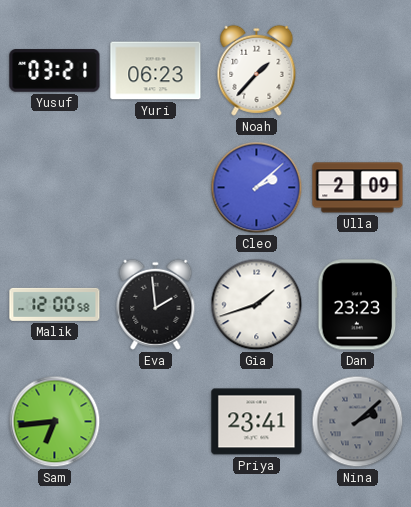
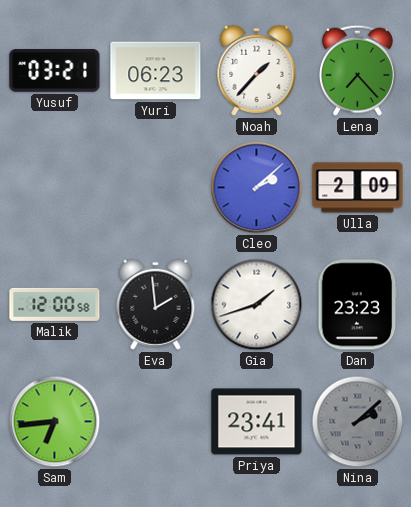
Lena: none -> 7:23 (357, 70)
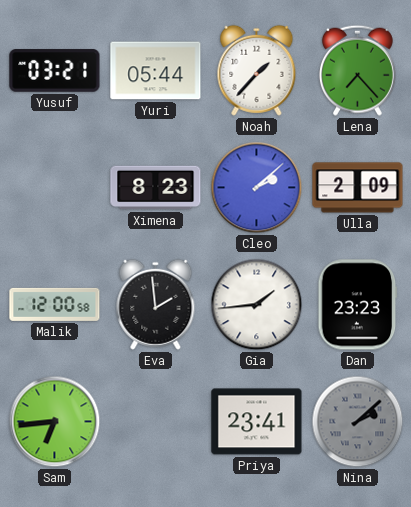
Yuri: 06:23 -> 05:44 (156, 71)
Ximena: none -> 8:23 (156, 188)
Gia: 1:42 -> 1:44 (257, 305)
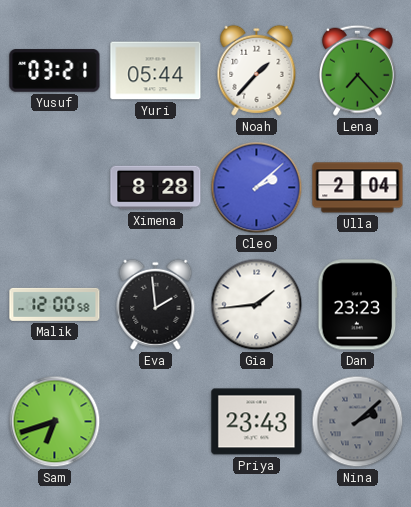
Ximena: 8:23 -> 8:28 (156, 188)
Ulla: 2:09 -> 2:04 (358, 188)
Sam: 6:44 -> 6:42 (55, 422)
Priya: 23:41 -> 23:43 (257, 422)
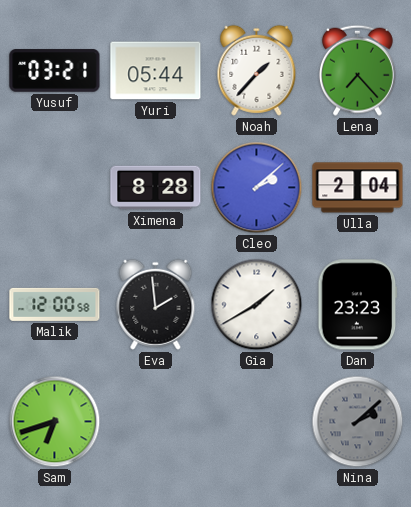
Gia: 1:44 -> 1:40 (257, 305)
Priya: 23:43 -> none (257, 422)
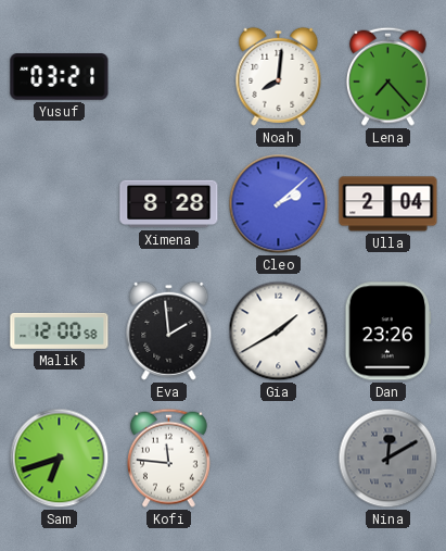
Yuri: 05:44 -> none (156, 71)
Noah: 1:37 -> 8:01 (279, 76)
Dan: 23:23 -> 23:26 (388, 331)
Kofi: none -> 11:46 (168, 458)
Nina: 2:08 -> 12:10 (388, 459)
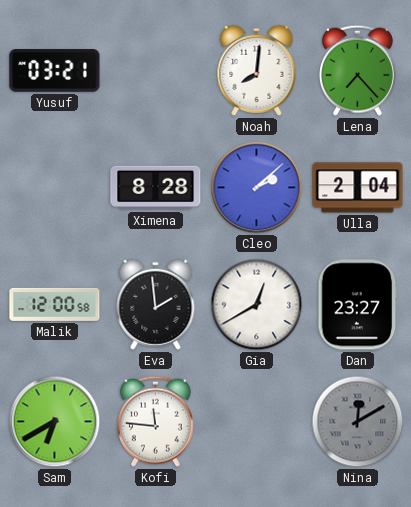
Gia: 1:40 -> 12:40 (257, 305)
Dan: 23:26 -> 23:27 (358, 305)
Sam: 6:42 -> 6:40 (55, 422)
